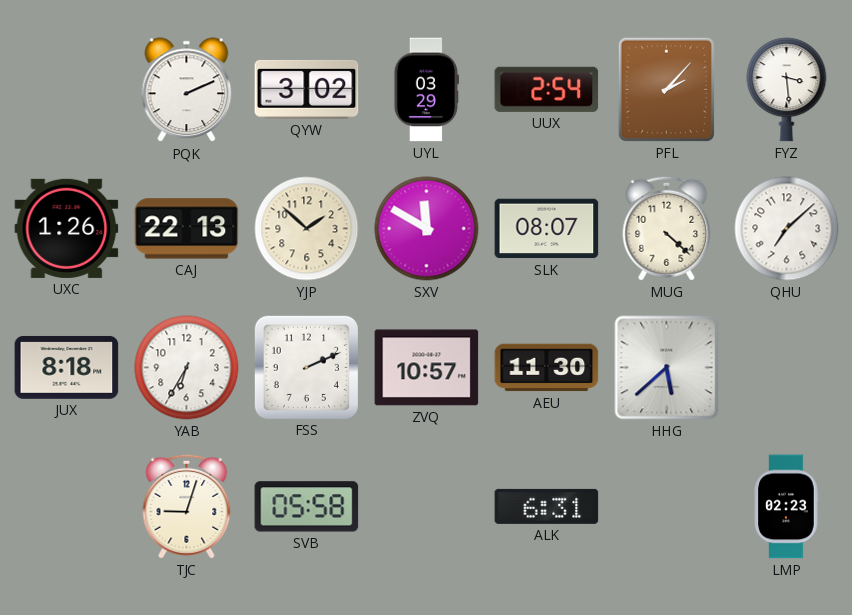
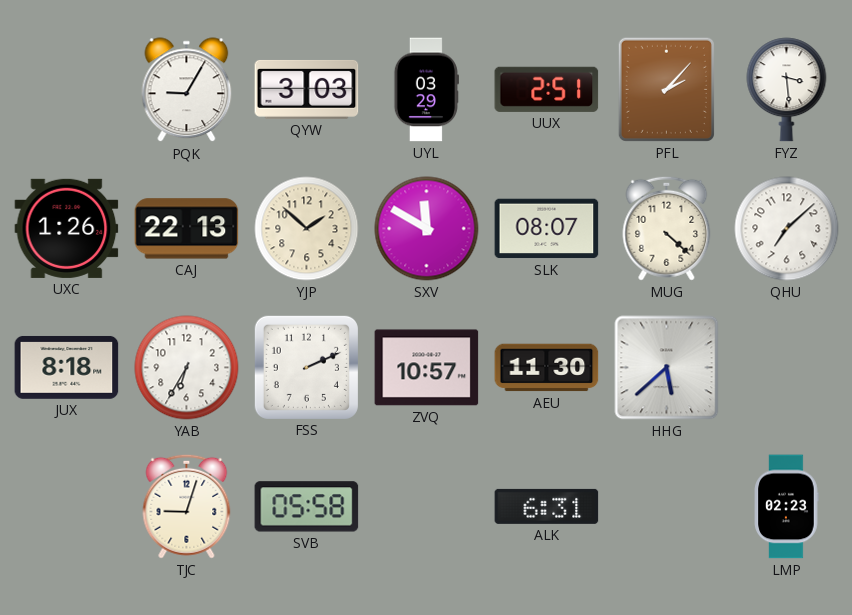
PQK: 2:11 -> 9:05 (187, 90)
QYW: 3:02 -> 3:03 (307, 89)
UUX: 2:54 -> 2:51 (547, 89)
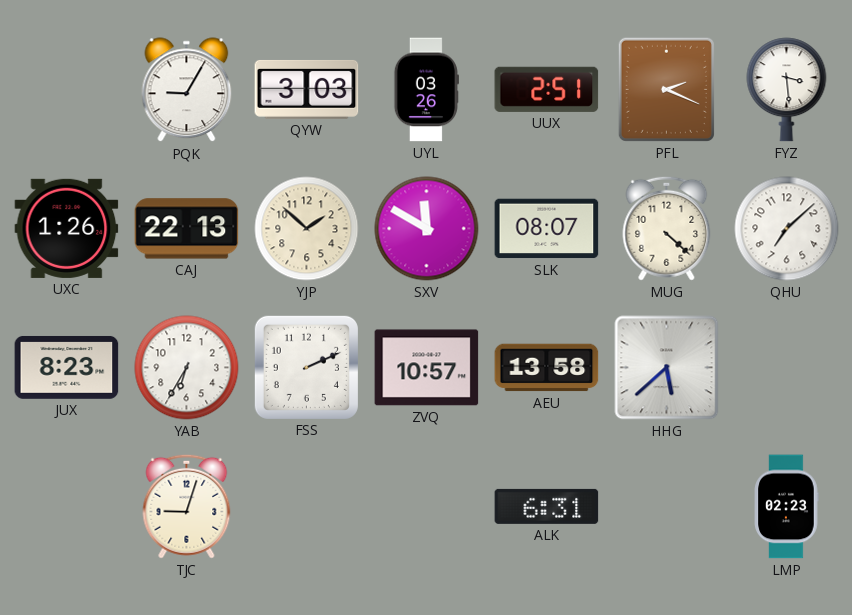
UYL: 03:29 -> 03:26 (426, 90)
PFL: 2:07 -> 2:19 (666, 89)
JUX: 8:18 -> 8:23 (67, 367)
AEU: 11:30 -> 13:58 (547, 368)
SVB: 05:58 -> none (307, 507)
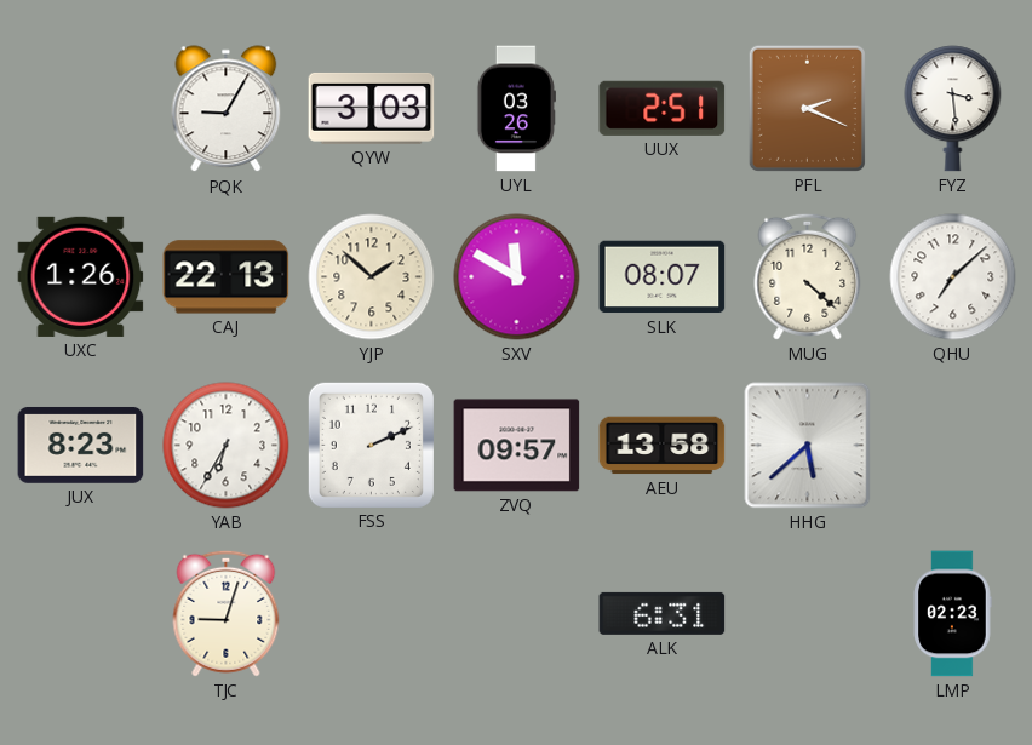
ZVQ: 10:57 -> 09:57 (517, 446)
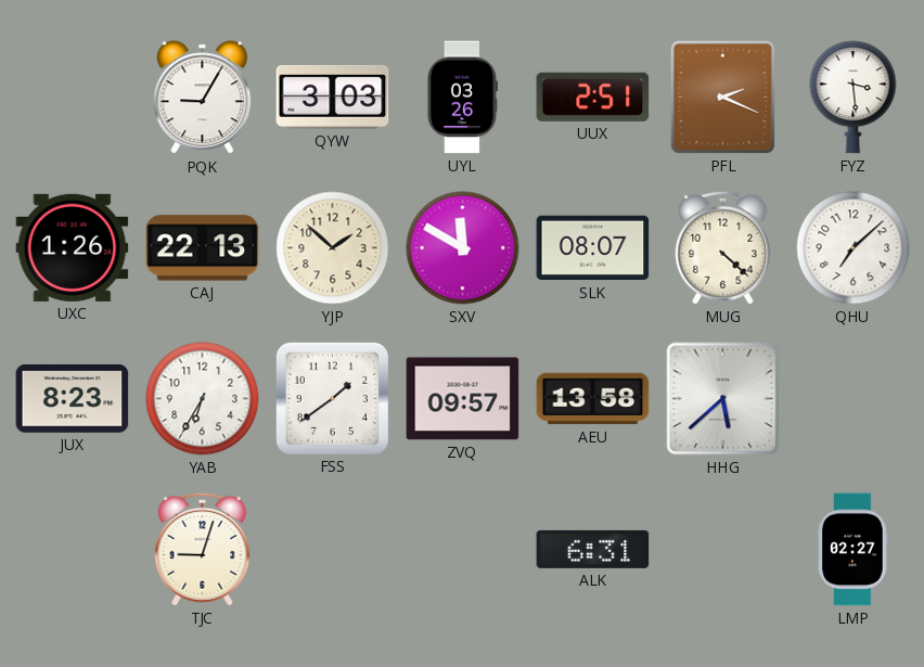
FSS: 2:11 -> 1:39 (332, 398)
LMP: 02:23 -> 02:27 (852, 550)
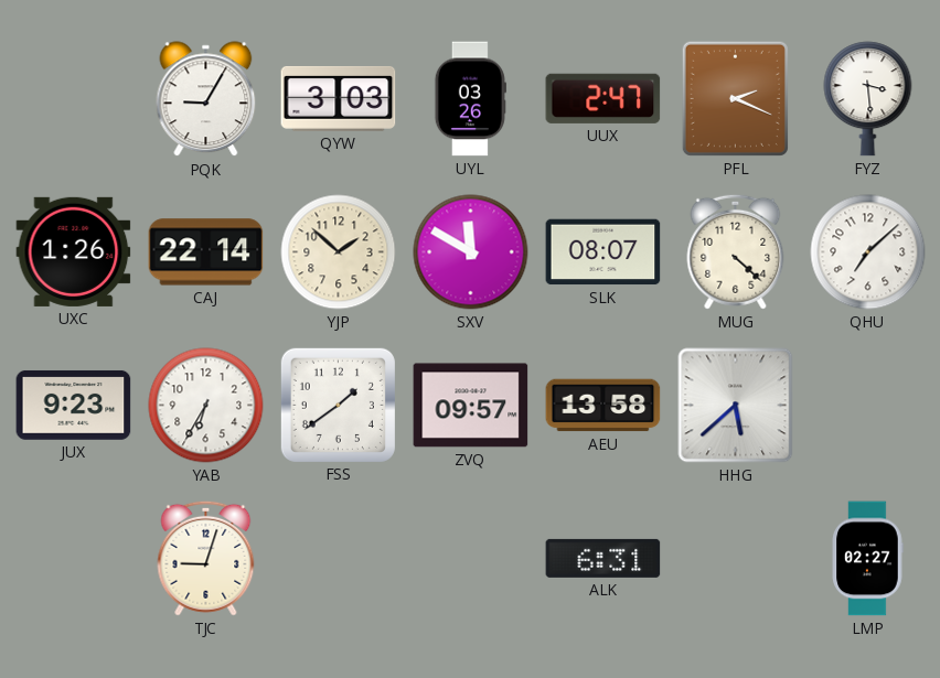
UUX: 2:51 -> 2:47 (603, 98)
CAJ: 22:13 -> 22:14 (206, 252)
JUX: 8:23 -> 9:23 (74, 405)
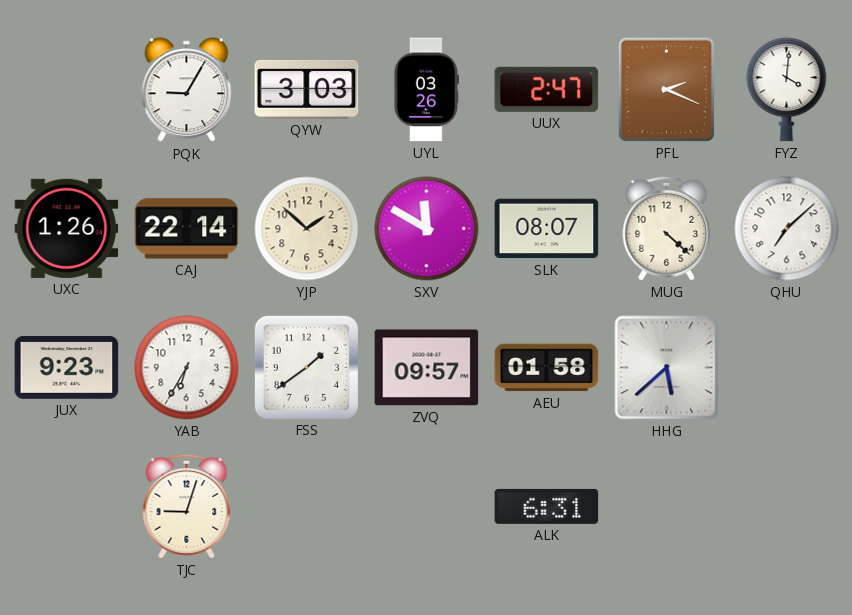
FYZ: 3:29 -> 4:01 (787, 90)
AEU: 13:58 -> 01:58 (547, 368)
LMP: 02:27 -> none (867, 559)
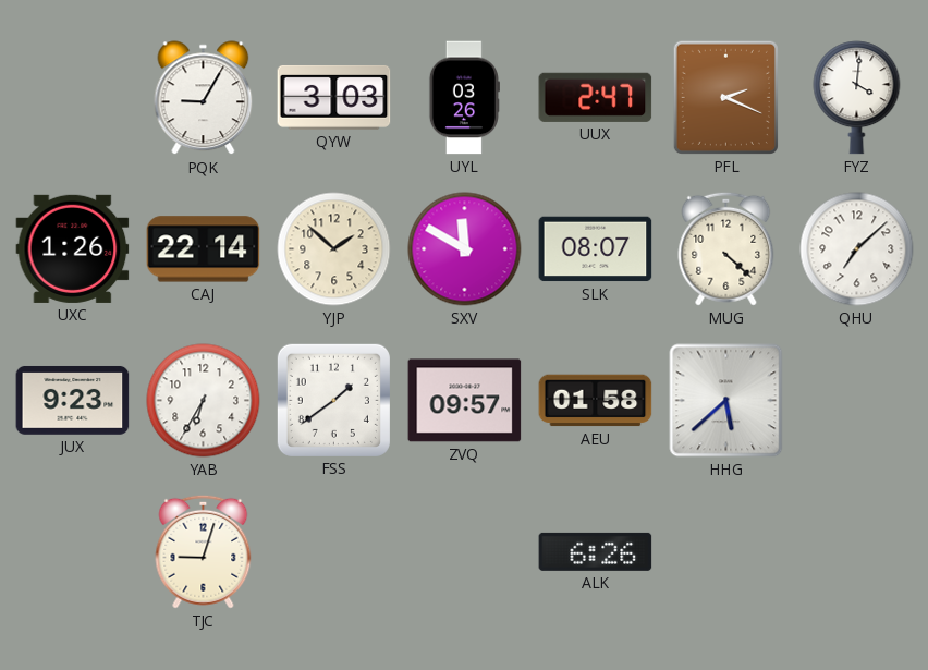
ALK: 6:31 -> 6:26 (596, 551)
